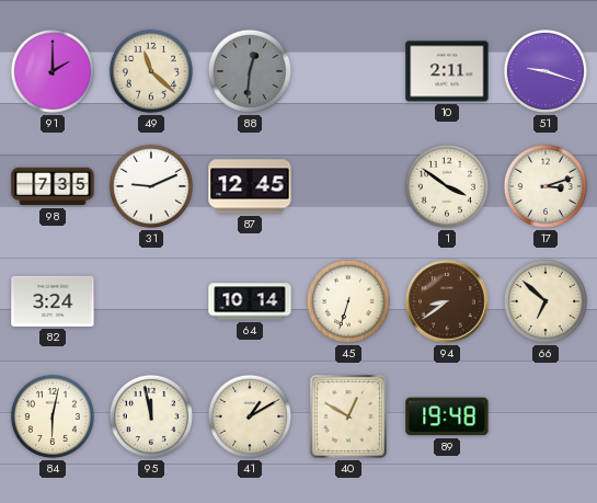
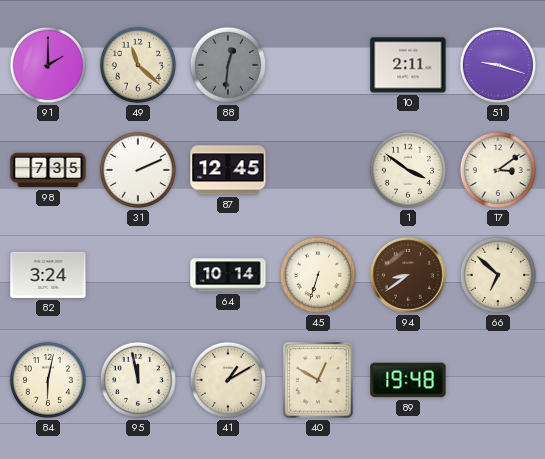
31: 9:11 -> 2:11 (138, 170)
17: 3:12 -> 3:09 (498, 170)
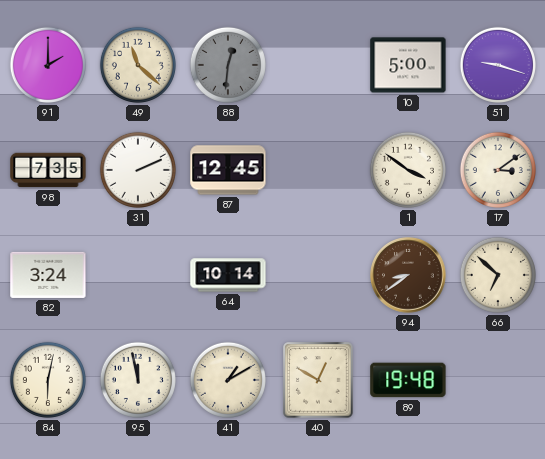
10: 2:11 -> 5:00 (408, 65)
45: 6:33 -> none (318, 275)
